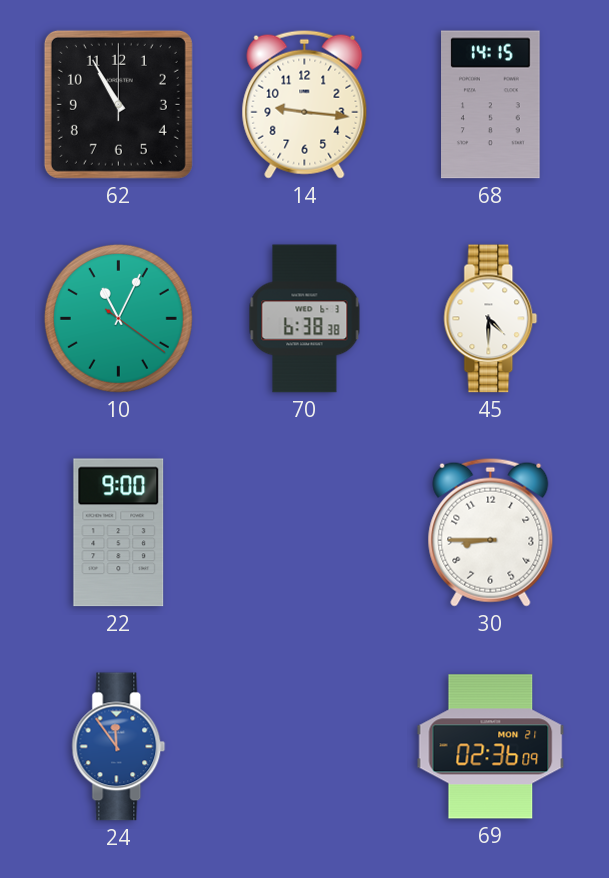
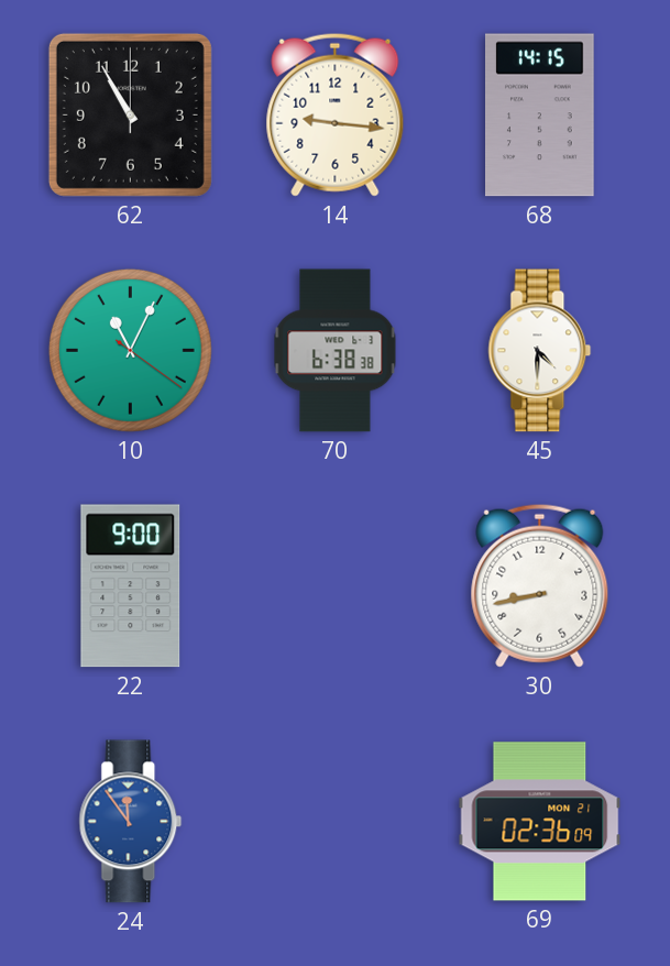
30: 8:45 -> 8:43 (540, 585)
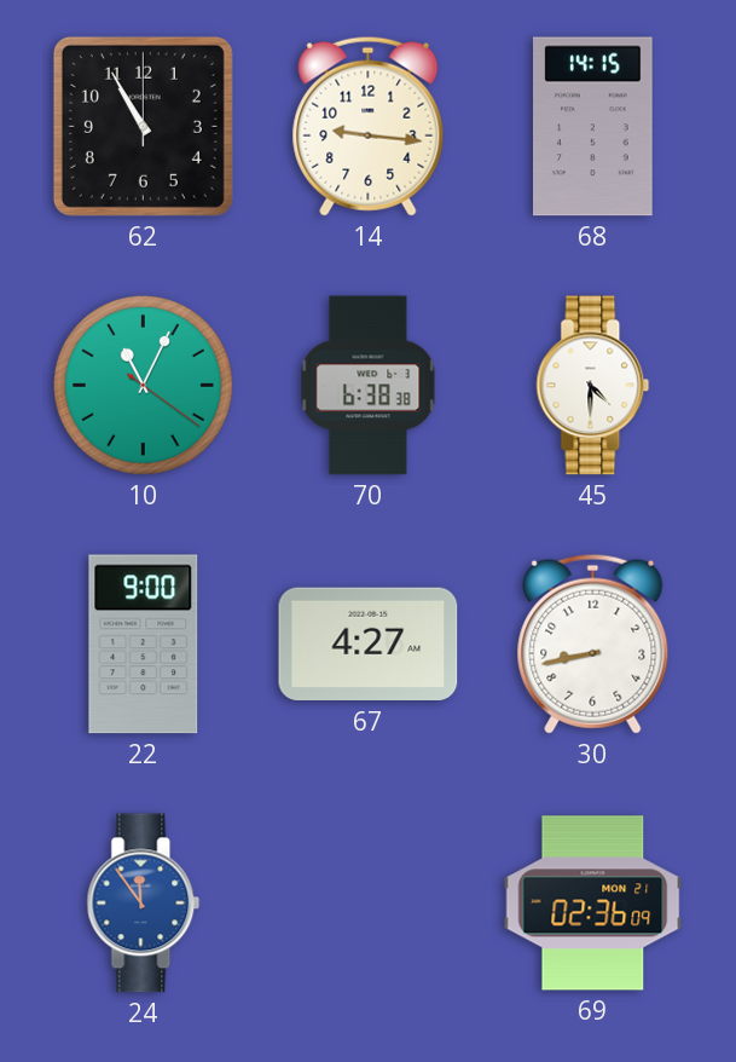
67: none -> 4:27 (369, 645)
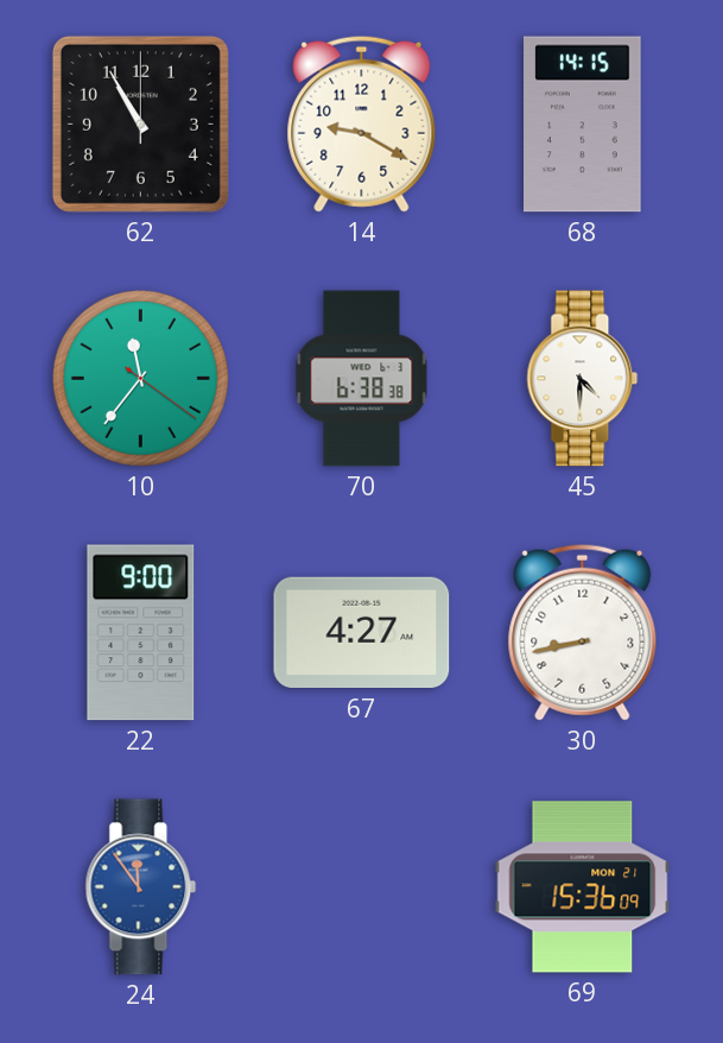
14: 9:16 -> 9:20 (362, 124)
10: 11:04 -> 11:36 (140, 378)
69: 02:36 -> 15:36 (583, 887)
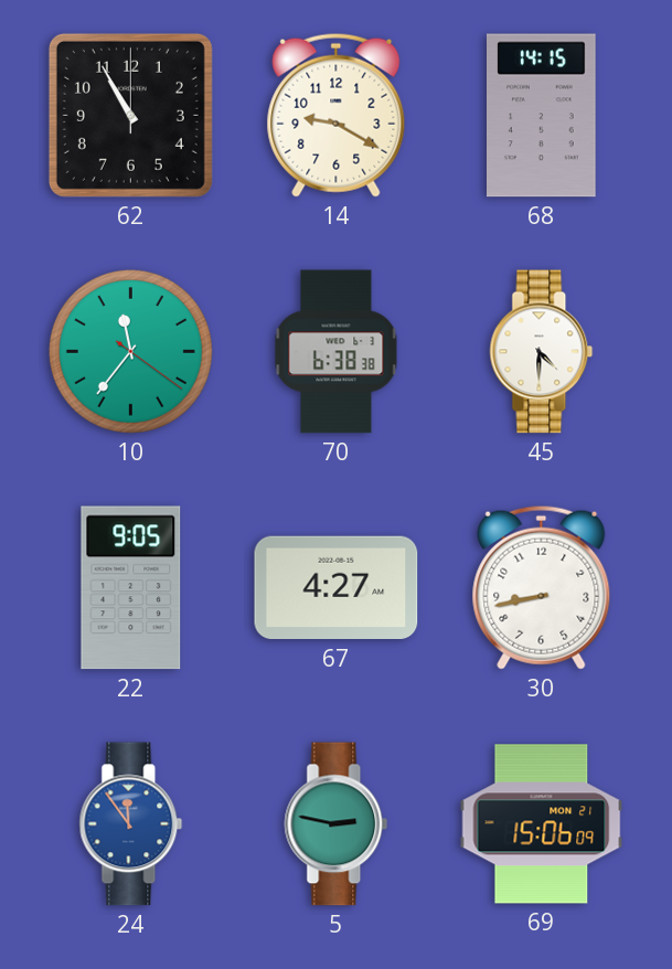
22: 9:00 -> 9:05 (131, 588)
5: none -> 2:47 (337, 824)
69: 15:36 -> 15:06 (542, 824)
